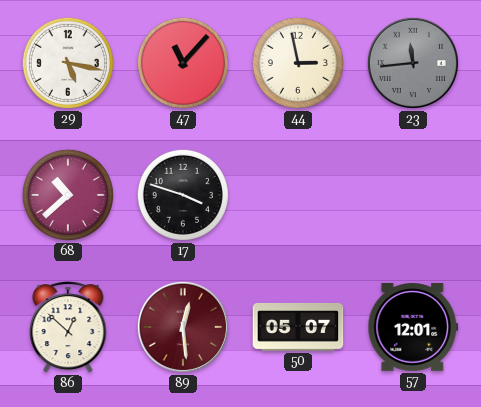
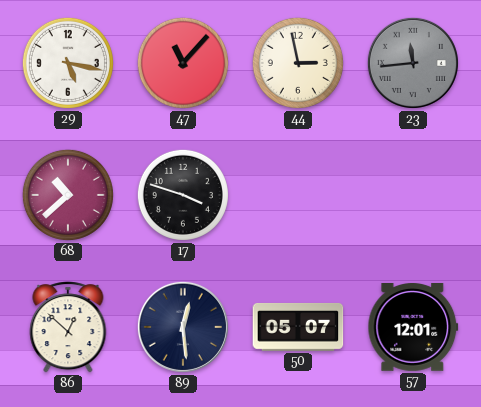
89 dial: burgundy -> navy (183, 327)
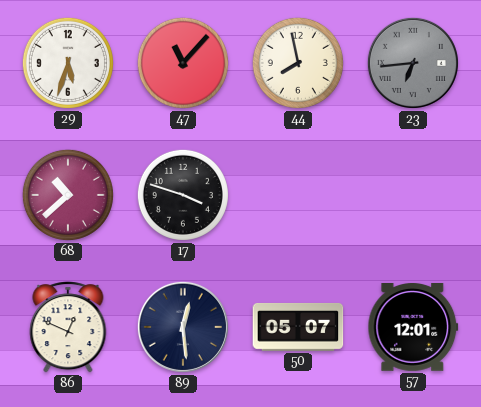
29: 5:17 -> 5:33 (68, 63)
44: 2:58 -> 7:58 (298, 63)
23: 11:44 -> 6:44 (413, 63)
86: 12:52 -> 12:49 (68, 327)
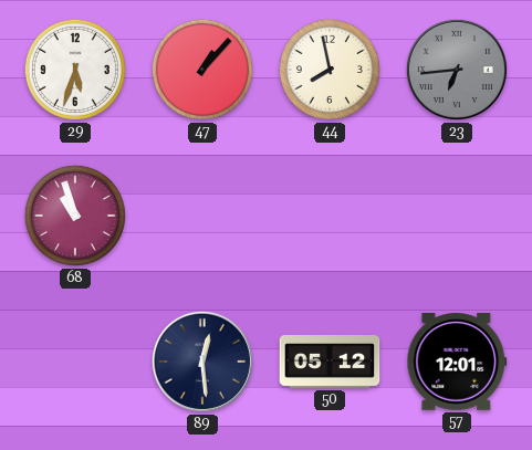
47: 11:07 -> 1:07 (202, 70)
68: 10:38 -> 10:57 (75, 216)
17: 3:48 -> none (183, 195)
86: 12:49 -> none (68, 327)
50: 05:07 -> 05:12 (330, 362)
